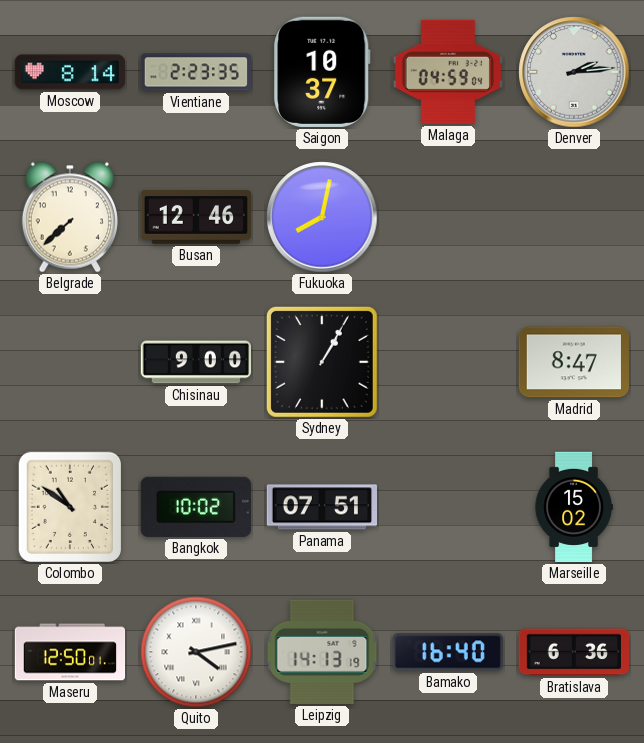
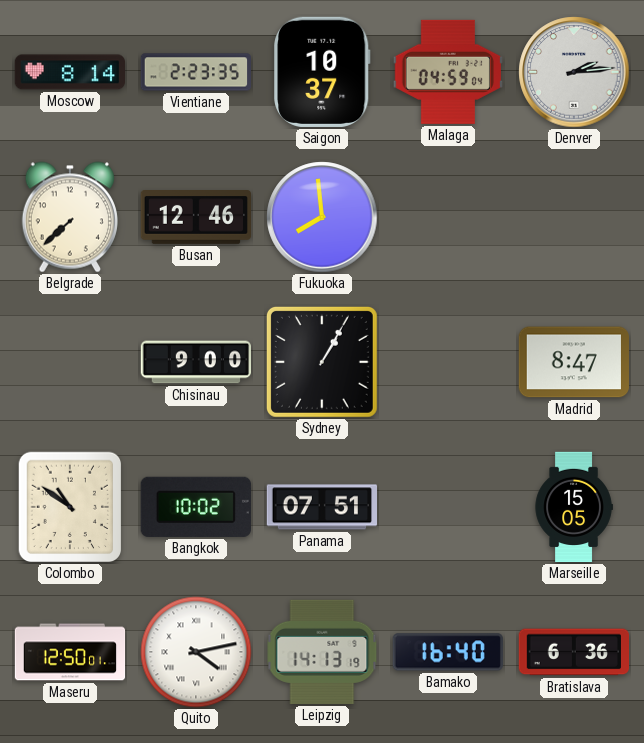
Fukuoka: 8:02 -> 7:59 (322, 217)
Marseille: 15:02 -> 15:05 (574, 507)
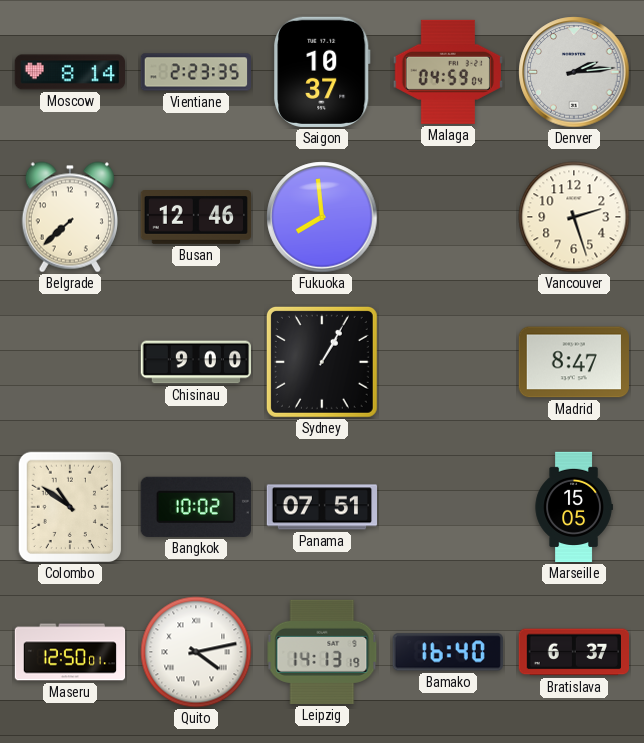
Vancouver: none -> 2:27 (574, 217)
Bratislava: 6:36 -> 6:37 (573, 652)
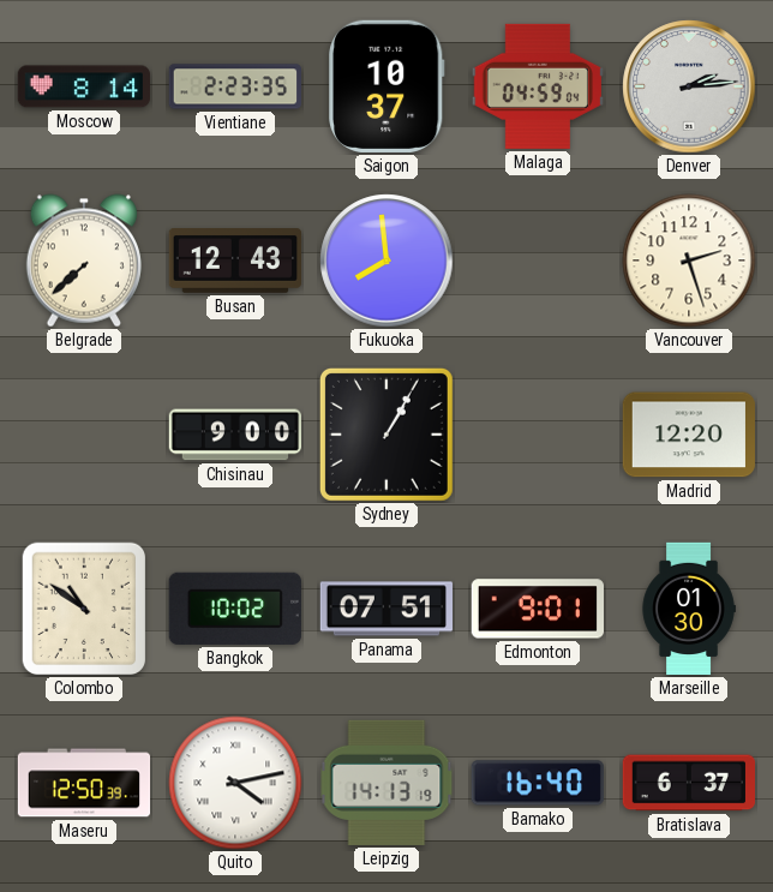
Busan: 12:46 -> 12:43 (235, 262)
Madrid: 8:47 -> 12:20 (689, 435)
Edmonton: none -> 9:01 (537, 609)
Marseille: 15:05 -> 01:30 (689, 609)
Maseru: 12:50:01 -> 12:50:39 (84, 783)
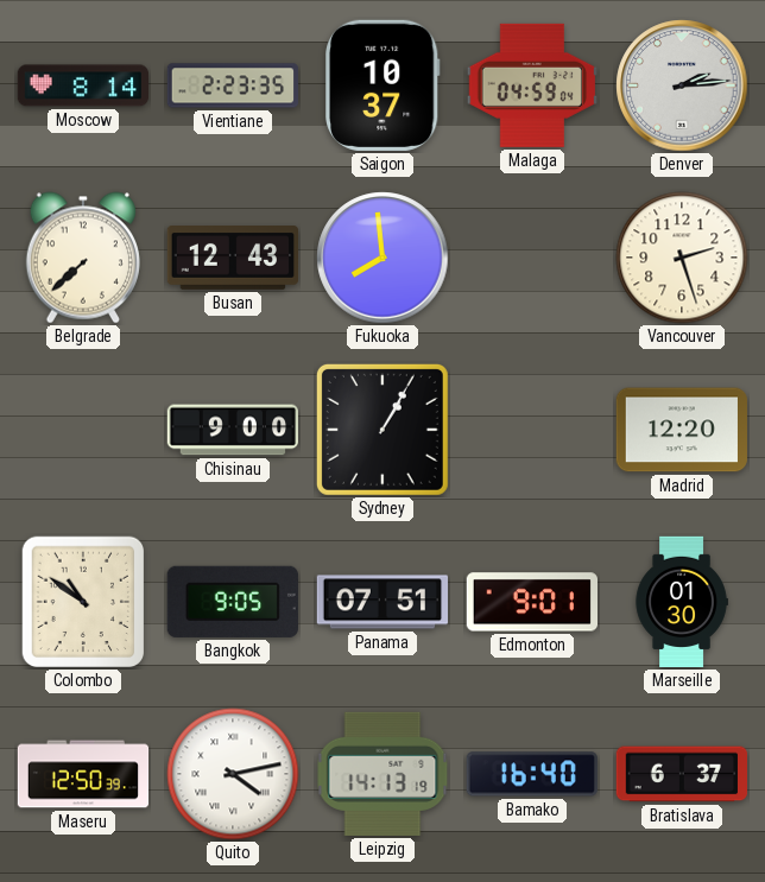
Bangkok: 10:02 -> 9:05 (233, 602)
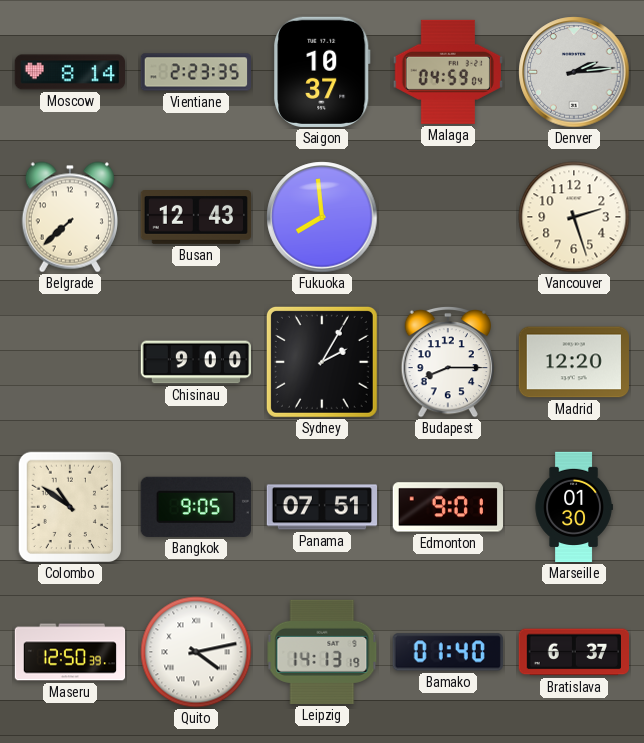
Sydney: 1:05 -> 2:05 (322, 362)
Budapest: none -> 8:15 (447, 362)
Bamako: 16:40 -> 01:40 (448, 652)
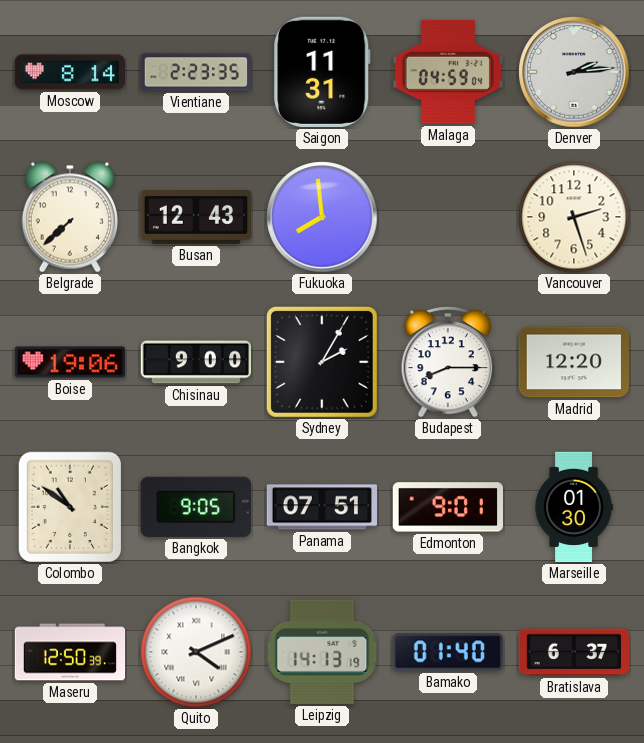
Saigon: 10:37 -> 11:31 (323, 72)
Boise: none -> 19:06 (69, 362)
Quito: 4:13 -> 4:11 (196, 652)
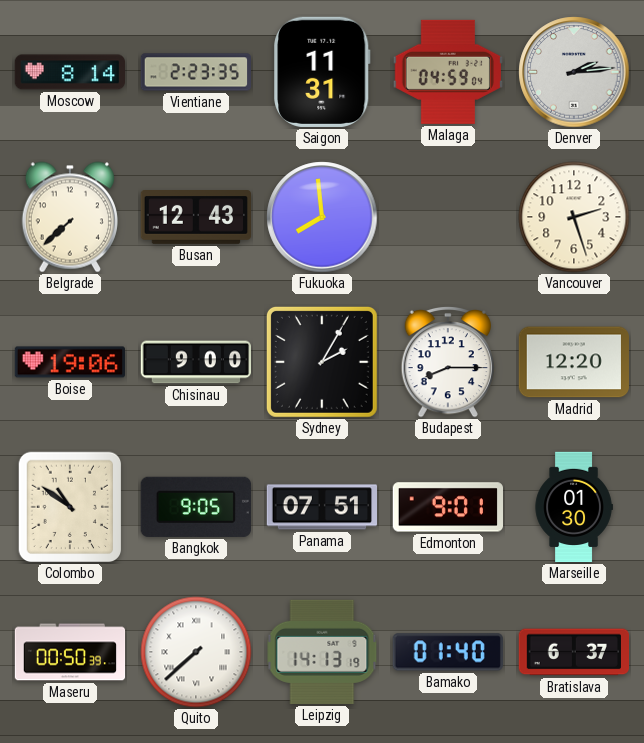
Maseru: 12:50 -> 00:50 (70, 652)
Quito: 4:11 -> 7:38 (196, 652)
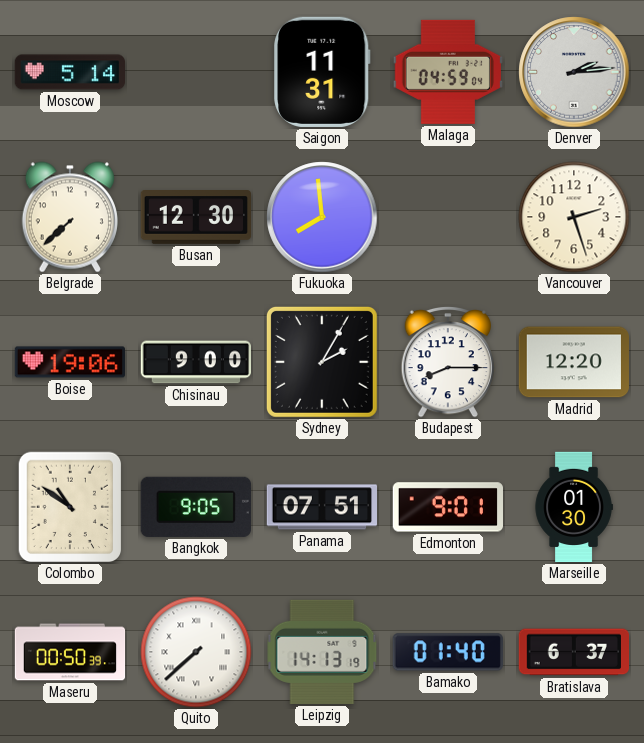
Moscow: 8:14 -> 5:14 (69, 72)
Vientiane: 2:23 -> none (196, 72)
Busan: 12:43 -> 12:30 (196, 218)
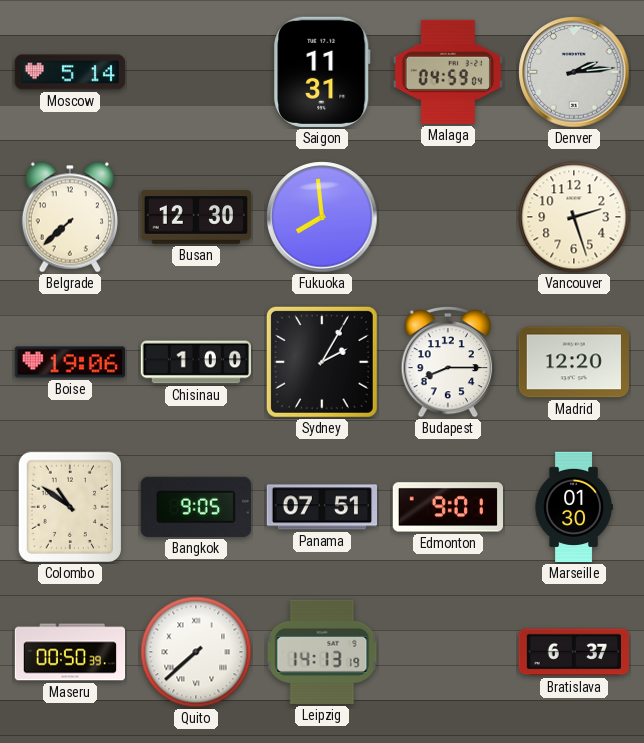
Chisinau: 9:00 -> 1:00 (195, 362)
Bamako: 01:40 -> none (448, 652)
